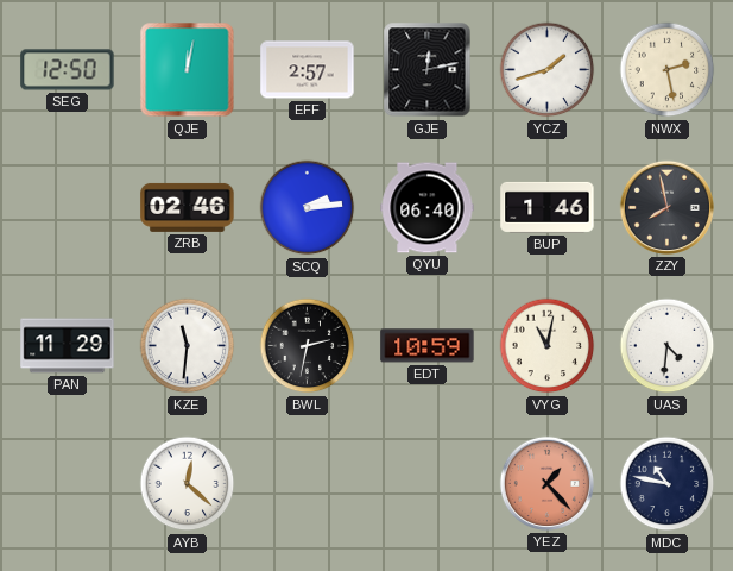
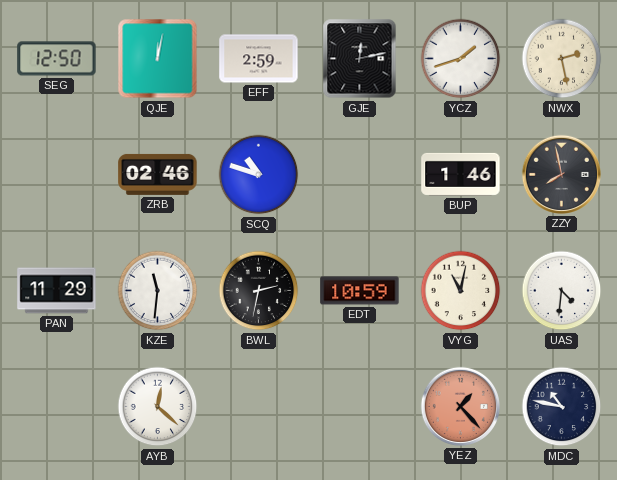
EFF: 2:57 -> 2:59 (259, 59)
SCQ: 2:14 -> 10:48 (259, 175)
QYU: 06:40 -> none (428, 208)
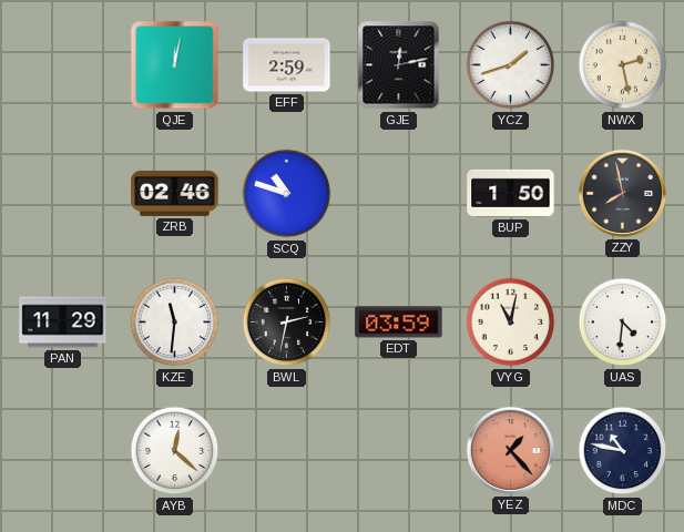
SEG: 12:50 -> none (57, 59)
BUP: 1:46 -> 1:50 (511, 193)
EDT: 10:59 -> 03:59 (399, 323)
